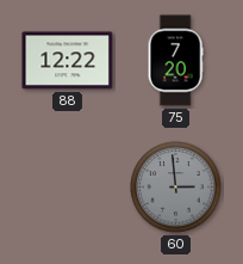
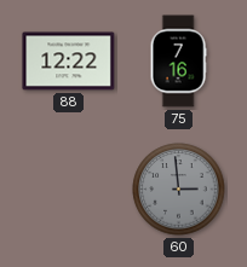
75: 7:20 -> 7:16 (178, 62)
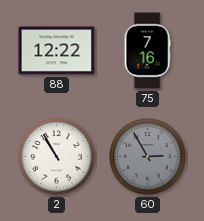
2: none -> 10:55 (57, 157)
60: 2:59 -> 2:55 (148, 157)
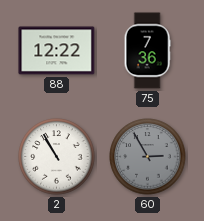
75: 7:16 -> 7:36 (147, 51)
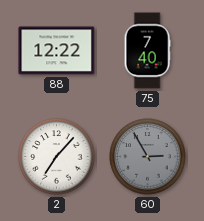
75: 7:36 -> 7:40 (147, 51)
2: 10:55 -> 7:07 (57, 157)
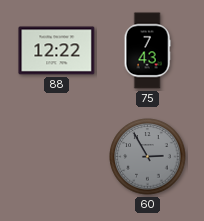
75: 7:40 -> 7:43 (147, 51)
2: 7:07 -> none (57, 157)
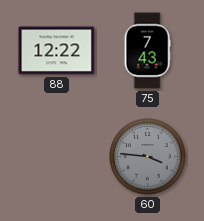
60: 2:55 -> 3:46 (148, 157)
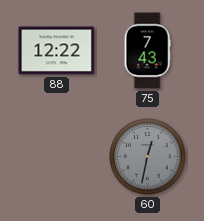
60: 3:46 -> 12:32 (148, 157)
